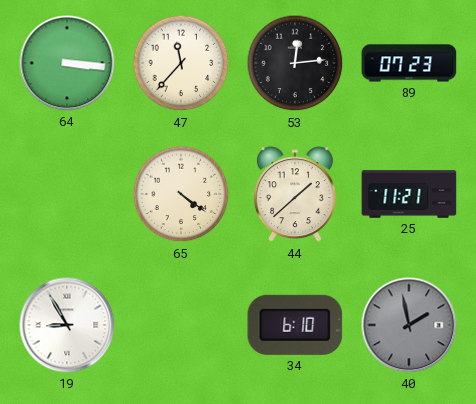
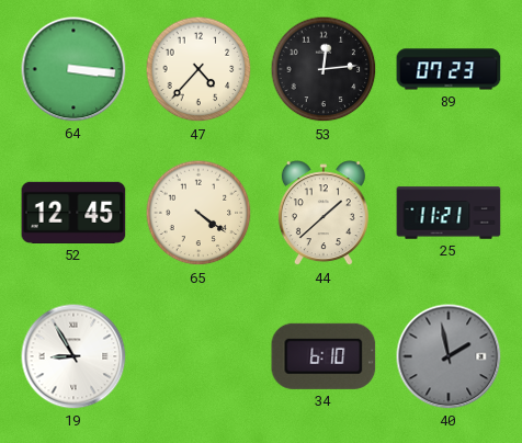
47: 11:37 -> 4:37 (198, 69)
52: none -> 12:45 (73, 213)
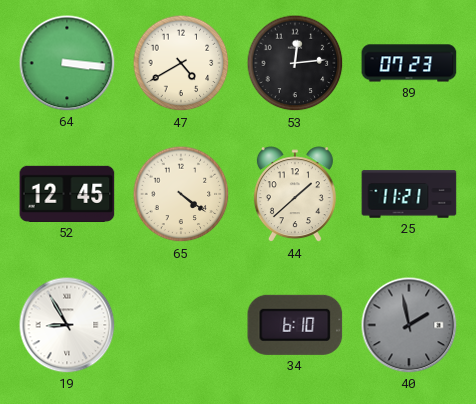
47: 4:37 -> 4:40 (181, 63)
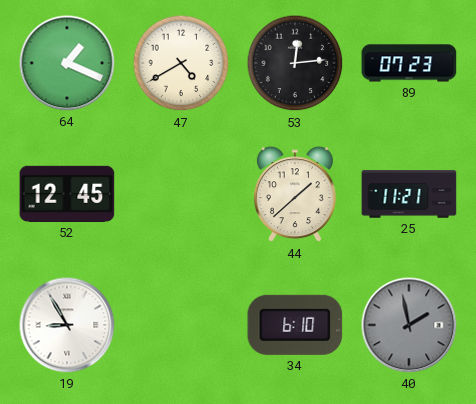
64: 3:16 -> 1:19 (67, 63)
65: 4:21 -> none (181, 194)
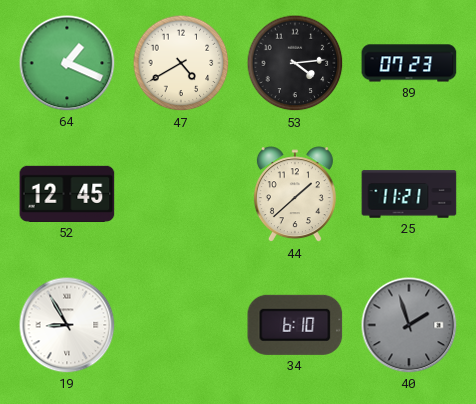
53: 12:14 -> 4:14 (295, 63)
40: 1:58 -> 1:57 (409, 325)
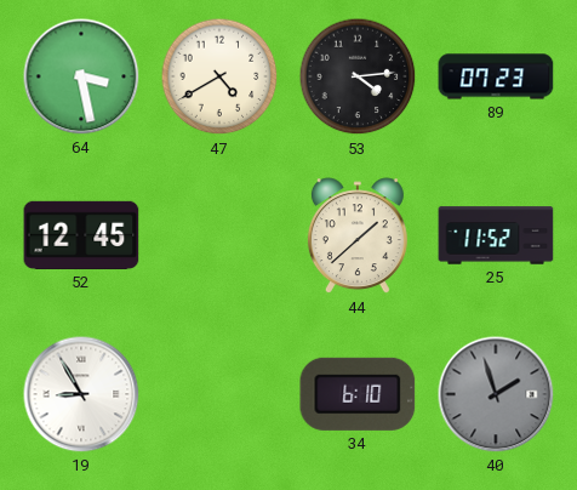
64: 1:19 -> 3:28 (81, 76)
25: 11:21 -> 11:52 (496, 235)
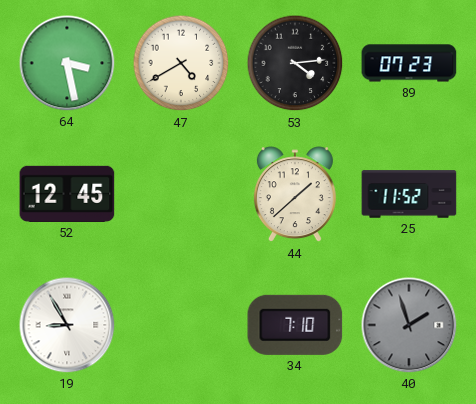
34: 6:10 -> 7:10 (295, 325)
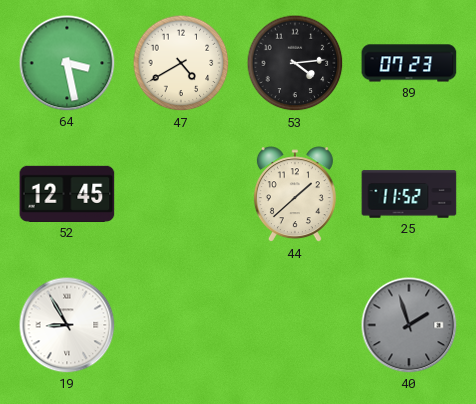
34: 7:10 -> none (295, 325)
